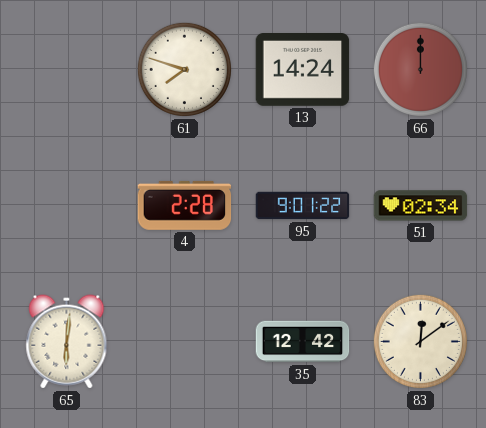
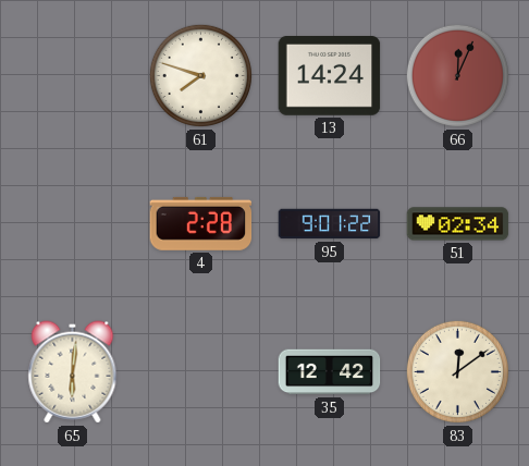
66: 12:00 -> 12:04 (457, 75)
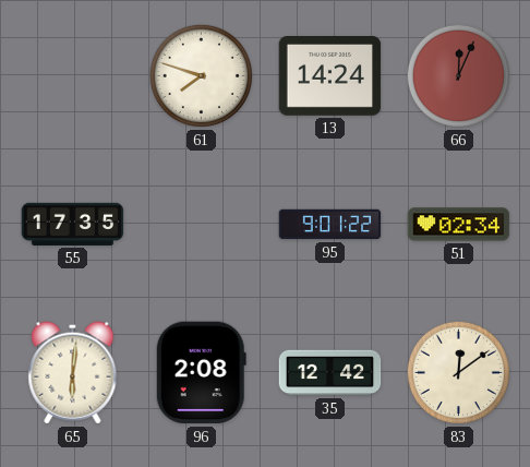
55: none -> 17:35 (73, 224)
4: 2:28 -> none (201, 223)
96: none -> 2:08 (201, 373)
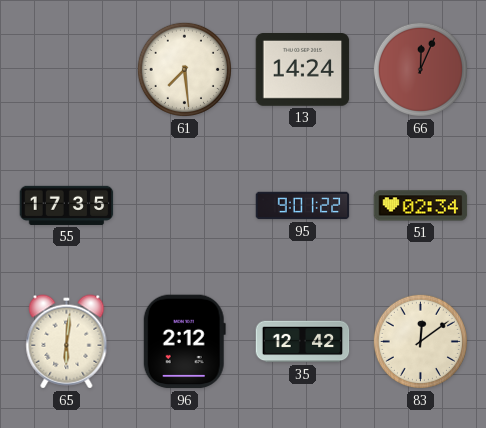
61: 7:48 -> 7:29 (184, 69)
96: 2:08 -> 2:12 (184, 342)
